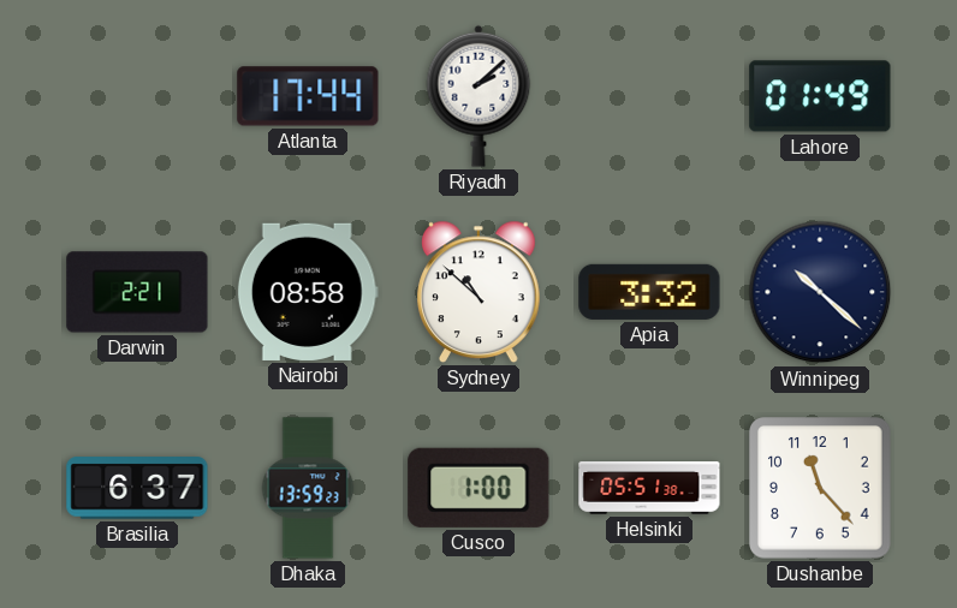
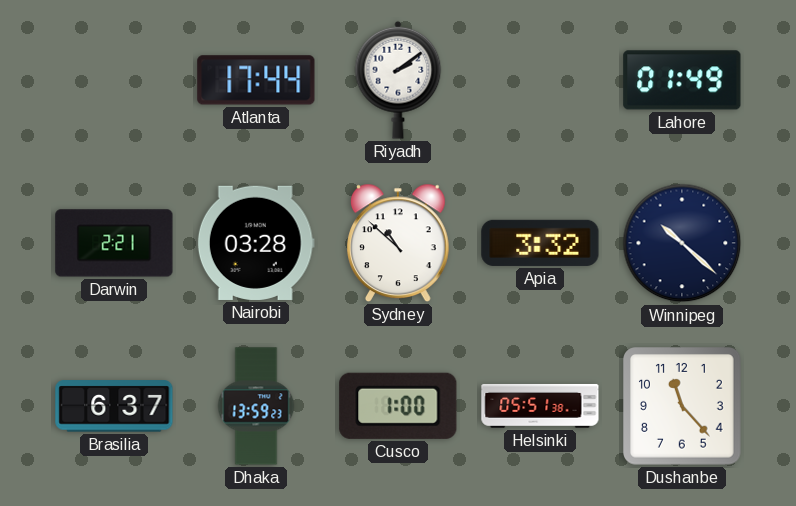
Riyadh: 2:08 -> 2:09 (398, 80)
Nairobi: 08:58 -> 03:28 (256, 243)
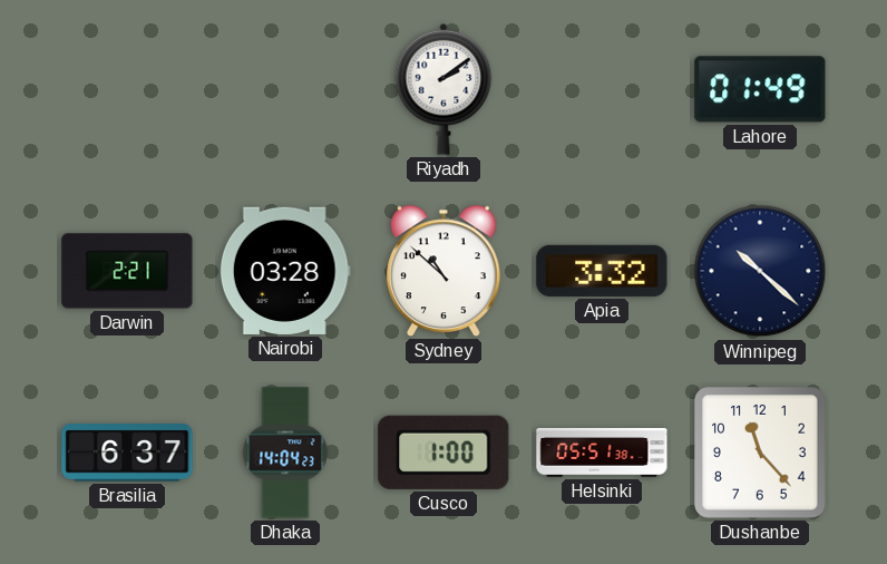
Atlanta: 17:44 -> none (256, 80)
Dhaka: 13:59 -> 14:04 (285, 453)
